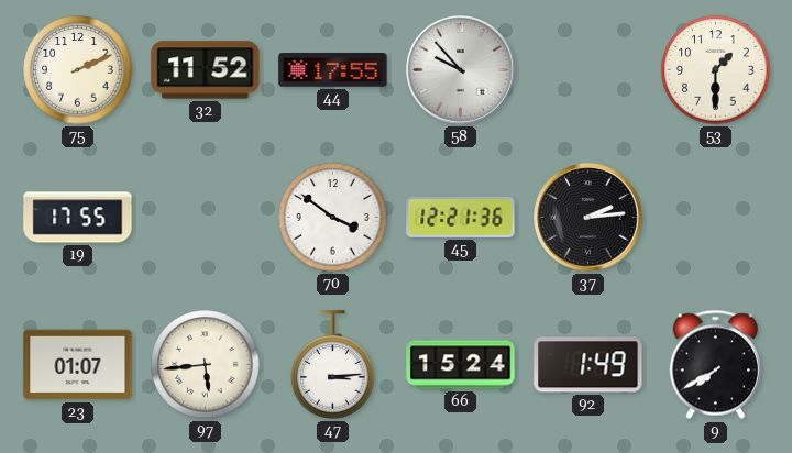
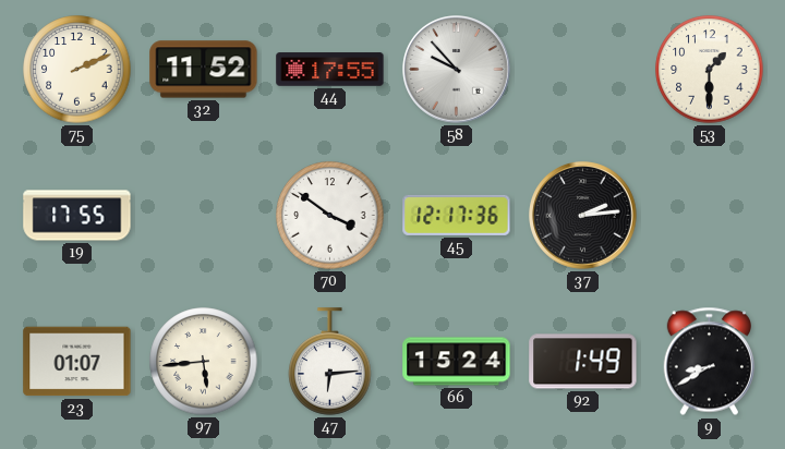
45: 12:21 -> 12:17 (457, 215)
47: 3:14 -> 6:14 (330, 362)
9: 7:40 -> 8:40 (709, 362)
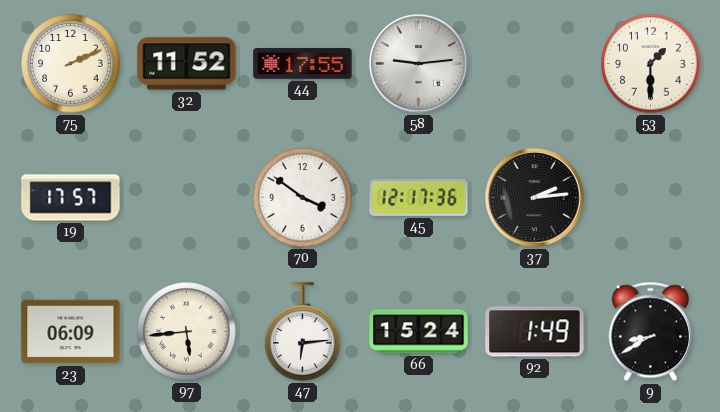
58: 9:53 -> 9:14 (419, 64)
19: 17:55 -> 17:57 (71, 198)
23: 01:07 -> 06:09 (71, 332)
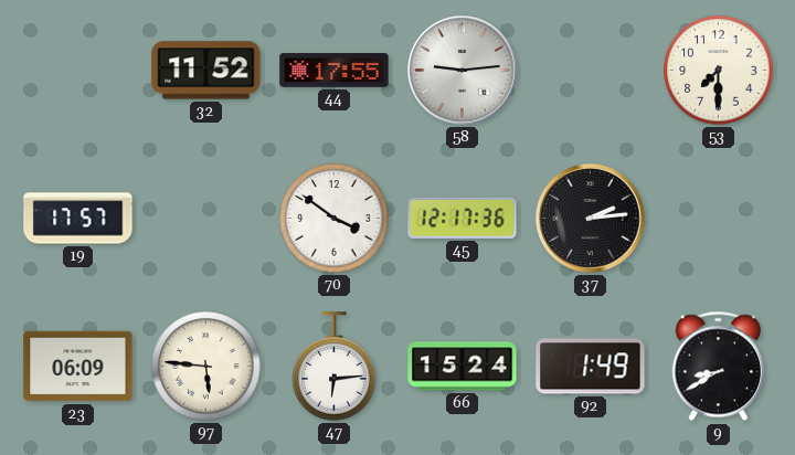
75: 2:11 -> none (71, 64)
53: 1:30 -> 7:30 (719, 71)
97: 5:44 -> 5:46 (206, 367)
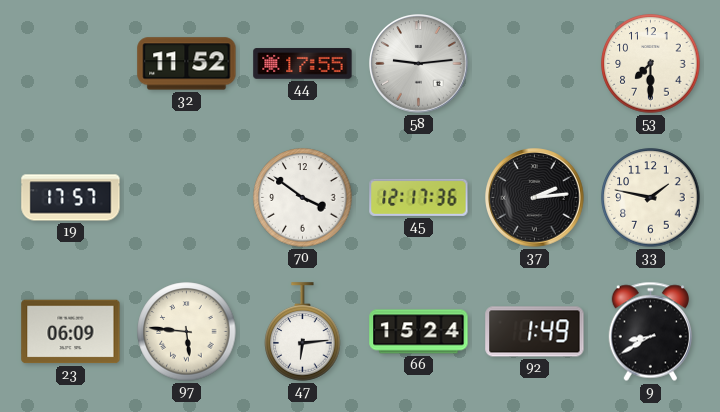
33: none -> 1:47 (651, 198)
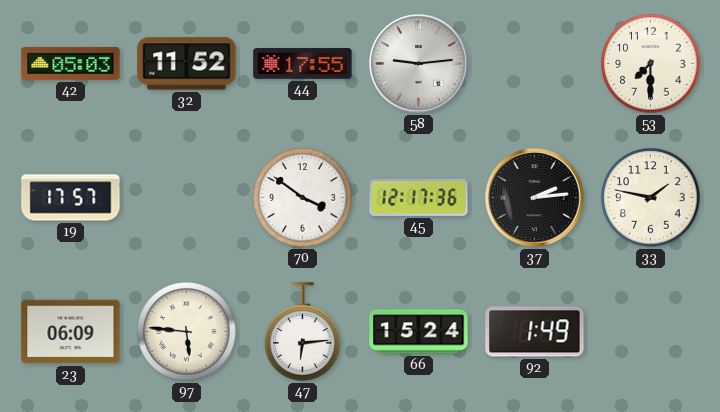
42: none -> 05:03 (71, 63)
9: 8:40 -> none (650, 332)
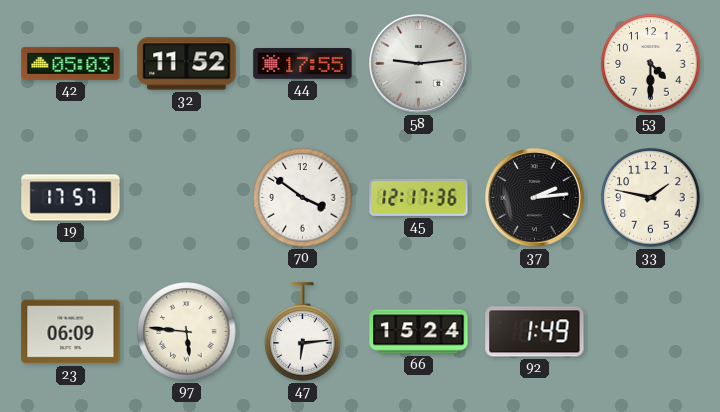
53: 7:30 -> 4:30 (651, 64)
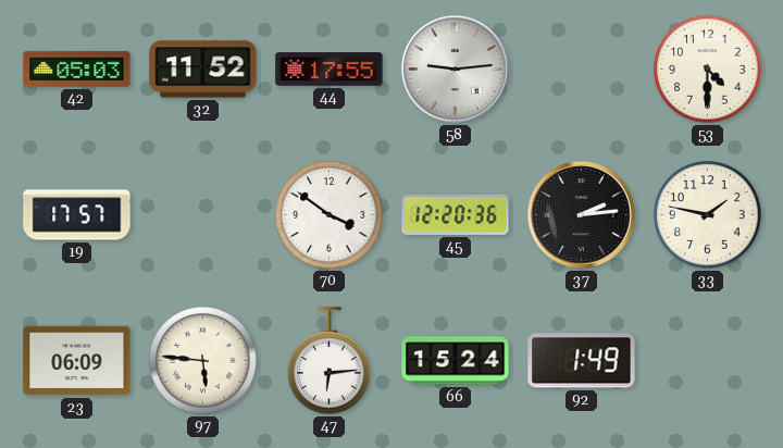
45: 12:17 -> 12:20 (456, 214)
